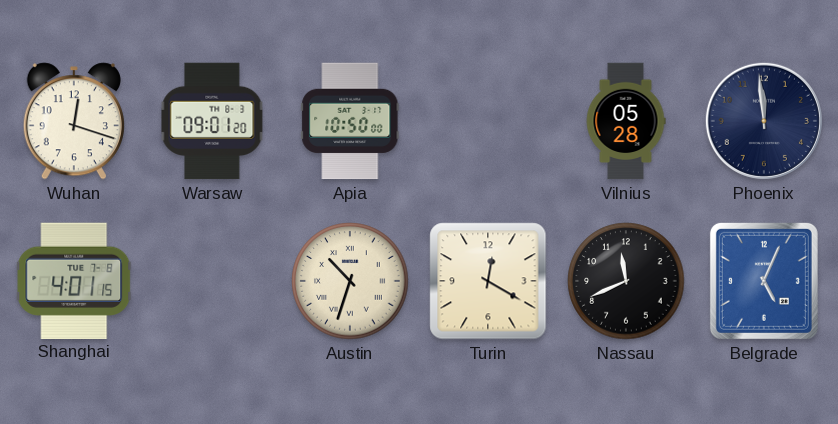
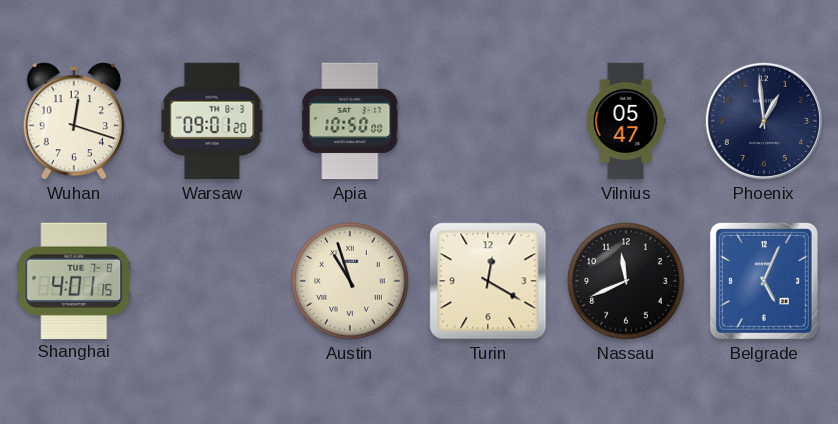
Vilnius: 05:28 -> 05:47 (626, 121)
Phoenix: 11:59 -> 12:59 (764, 121)
Austin: 10:33 -> 10:57 (350, 281)
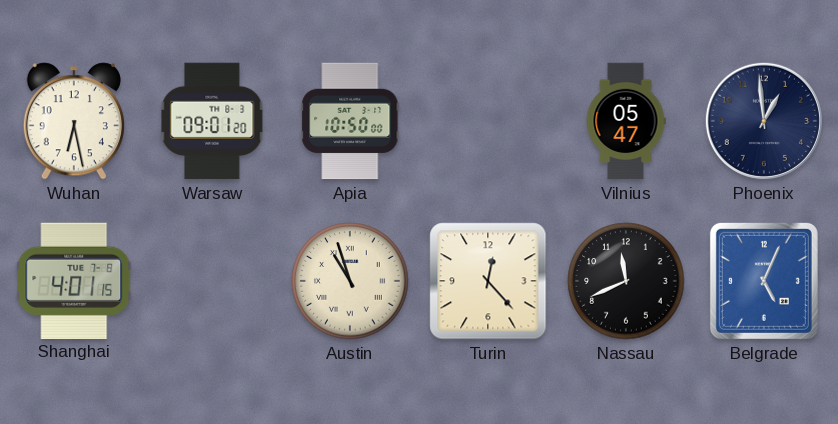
Wuhan: 12:18 -> 6:28 (74, 121)
Turin: 12:20 -> 12:23 (488, 281)
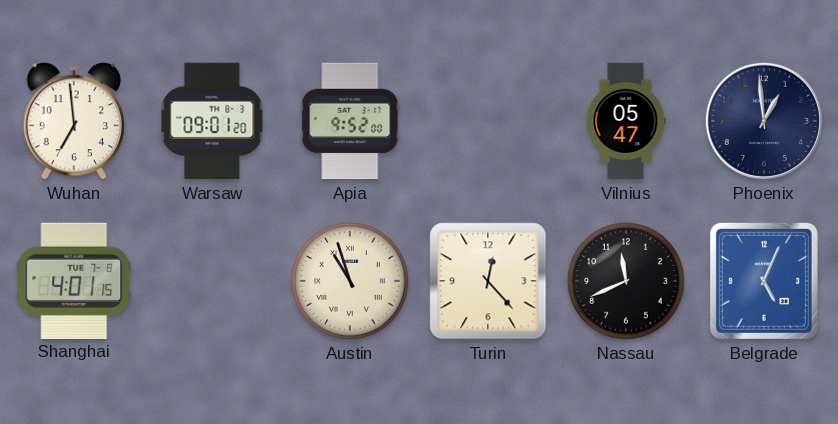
Wuhan: 6:28 -> 6:59 (74, 121)
Apia: 10:50 -> 9:52 (350, 121)
